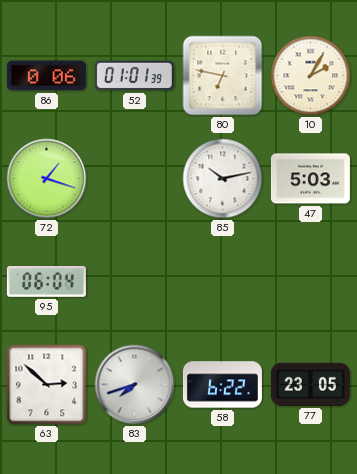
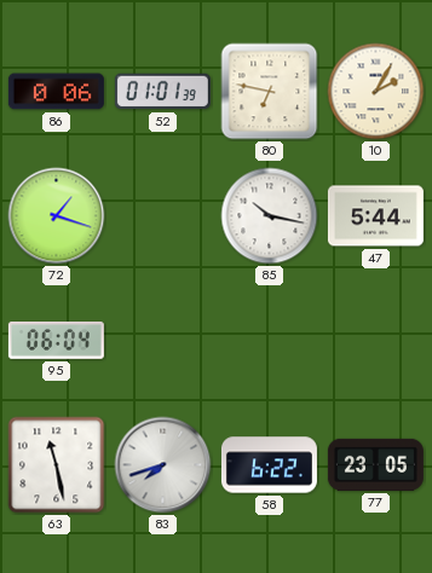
85: 10:13 -> 10:17 (270, 216)
47: 5:03 -> 5:44 (375, 216)
63: 2:52 -> 11:28 (57, 465)
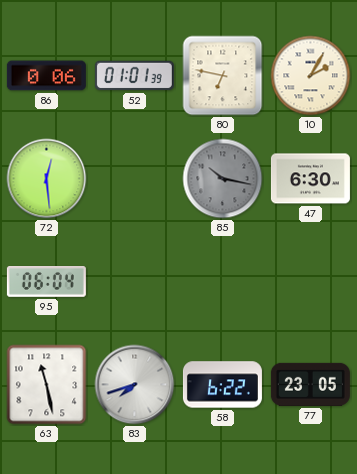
72: 1:18 -> 12:29 (47, 179)
85 dial: white -> grey (223, 179)
47: 5:44 -> 6:30 (310, 179)
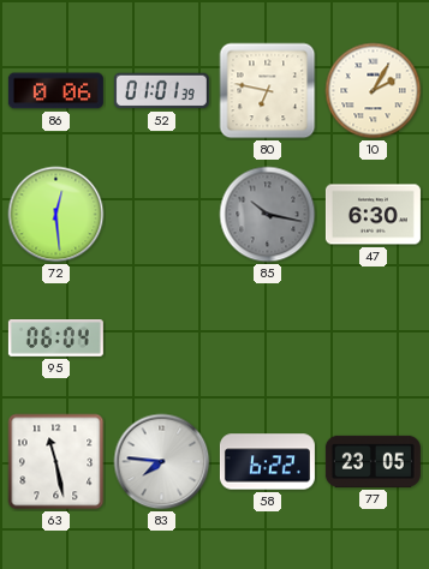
83: 7:42 -> 7:46 (162, 462)
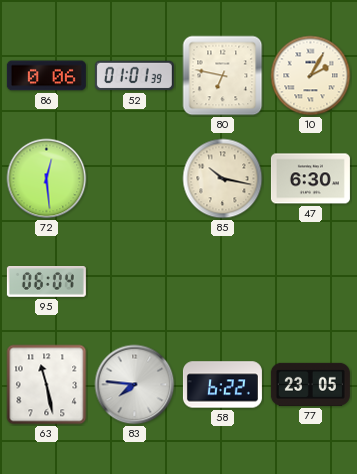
85 dial: grey -> cream (223, 179)
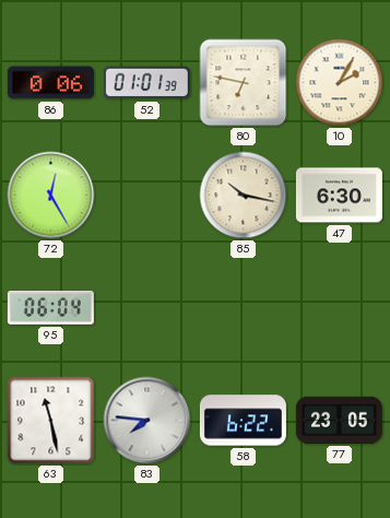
72: 12:29 -> 12:25 (51, 196)
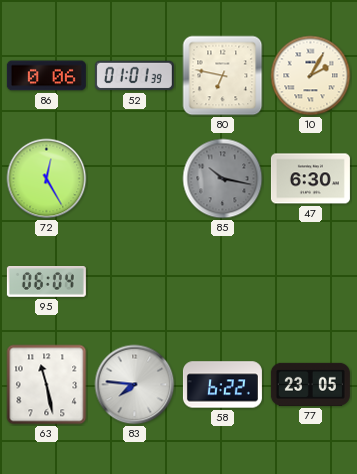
85 dial: cream -> grey (223, 179)
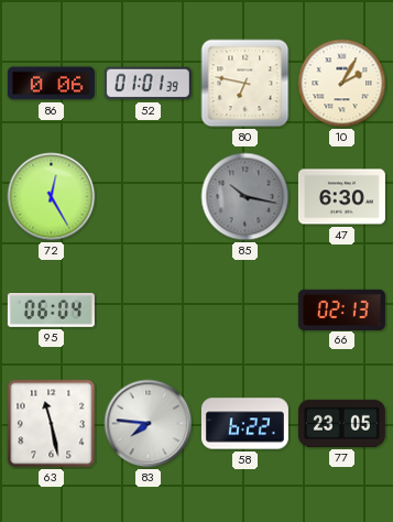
66: none -> 02:13 (341, 309)
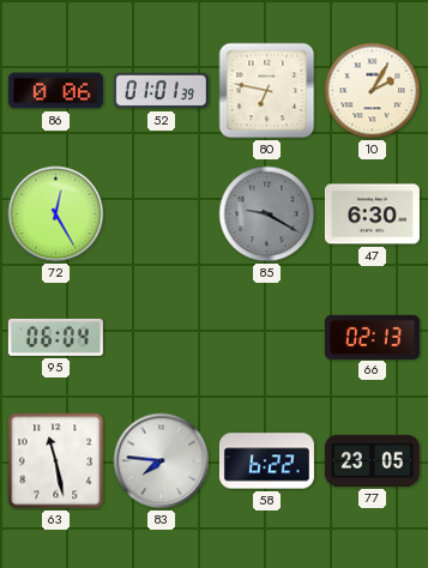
85: 10:17 -> 9:20 (267, 214)
